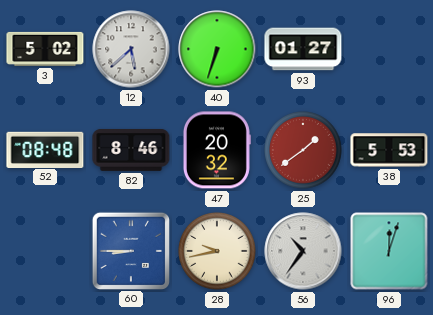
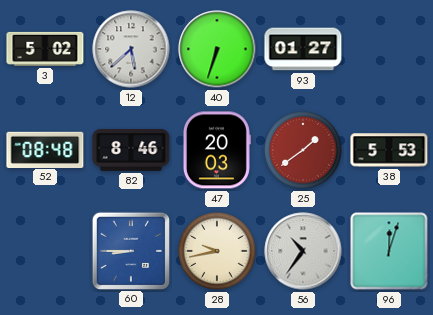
47: 20:32 -> 20:03 (216, 150)
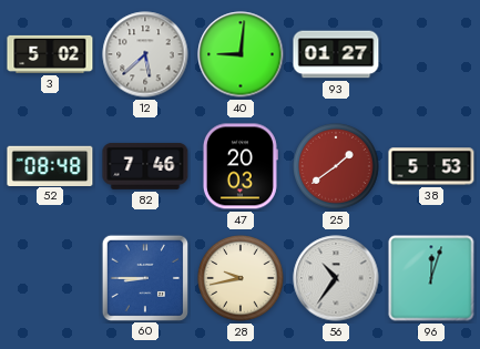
40: 6:33 -> 9:01 (241, 54)
82: 8:46 -> 7:46 (145, 166)
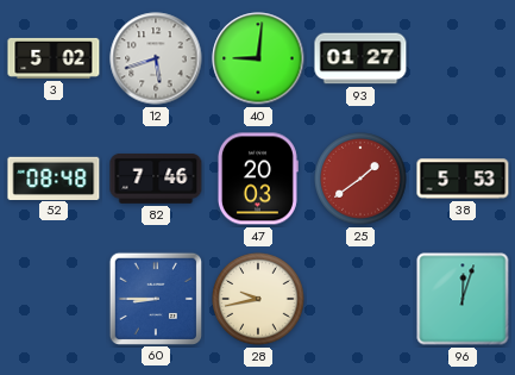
12: 5:38 -> 5:42 (156, 58)
56: 10:36 -> none (336, 278)
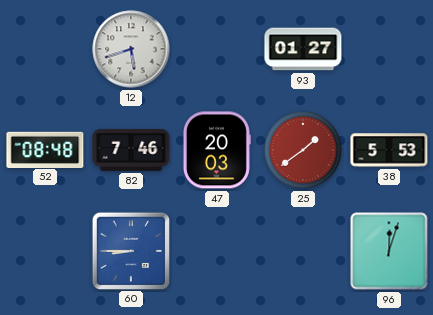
3: 5:02 -> none (54, 58)
40: 9:01 -> none (258, 58)
28: 9:43 -> none (258, 299)
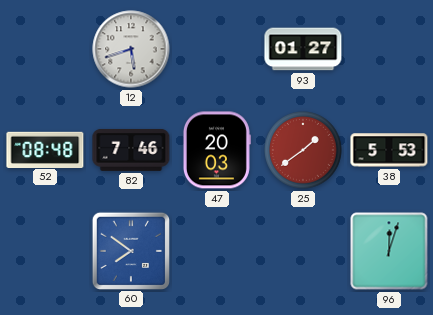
60: 8:45 -> 7:51 (130, 250)
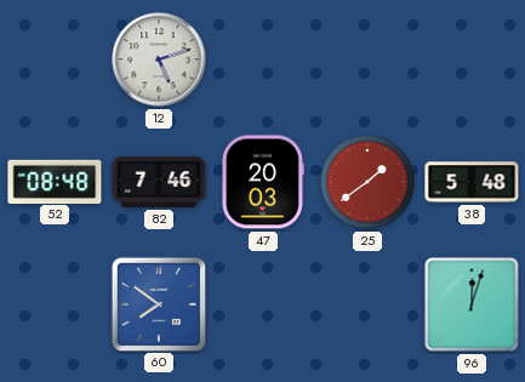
12: 5:42 -> 5:12 (159, 59)
93: 01:27 -> none (303, 49)
38: 5:53 -> 5:48 (472, 182)
